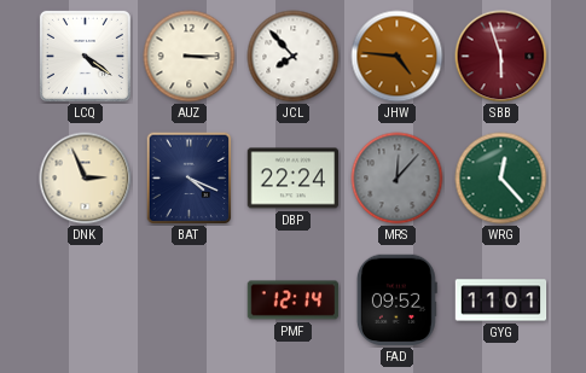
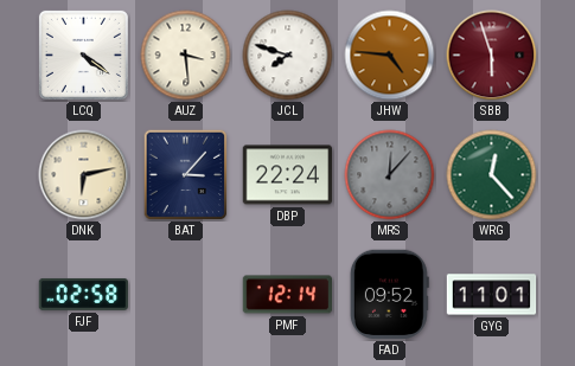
AUZ: 3:15 -> 3:29 (186, 56)
JCL: 7:53 -> 7:48 (288, 56)
DNK: 2:56 -> 6:13 (84, 175)
BAT: 4:19 -> 3:07 (186, 175)
FJF: none -> 02:58 (84, 294)
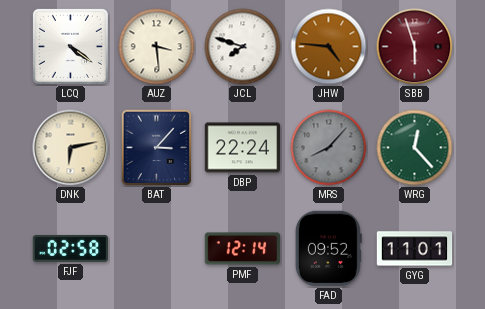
MRS: 12:07 -> 8:07 (329, 148)
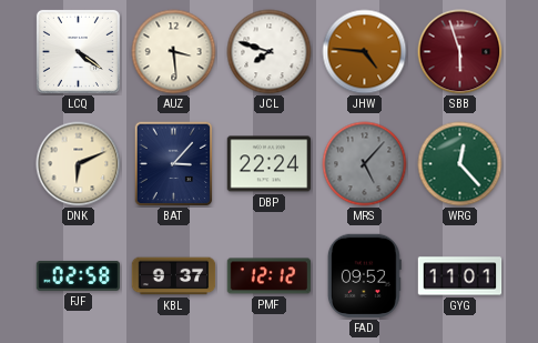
DNK: 6:13 -> 6:11 (79, 164)
MRS: 8:07 -> 5:07 (365, 164)
KBL: none -> 9:37 (174, 276)
PMF: 12:14 -> 12:12 (270, 276)
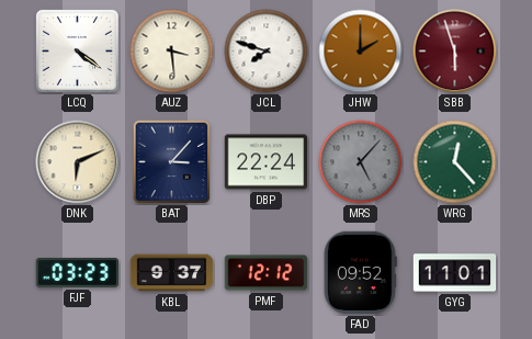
JHW: 4:46 -> 2:00 (361, 52)
FJF: 02:58 -> 03:23 (78, 272)
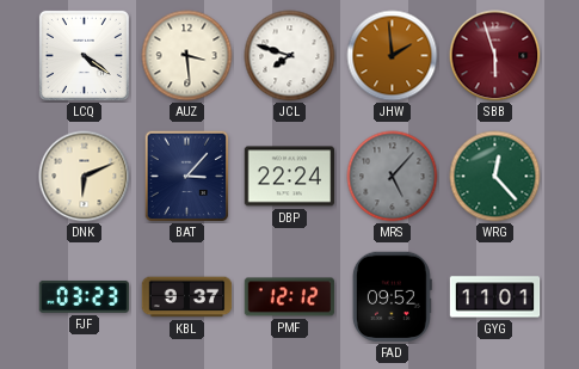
JHW: 2:00 -> 1:59 (393, 56)
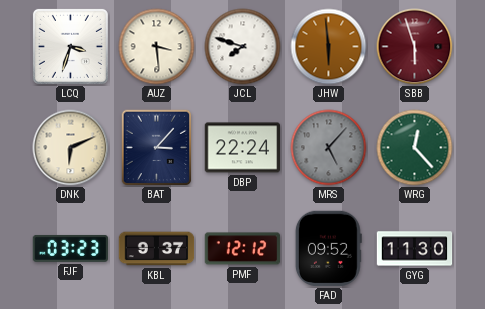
LCQ: 4:21 -> 3:33 (70, 46)
JHW: 1:59 -> 5:59 (329, 47)
GYG: 11:01 -> 11:30 (415, 249)
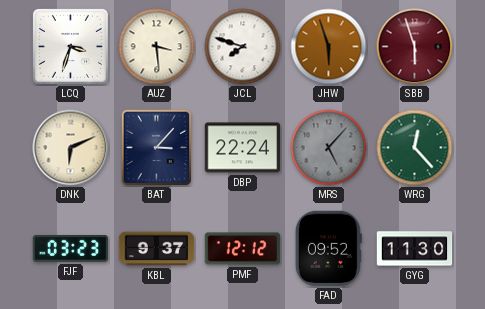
JHW: 5:59 -> 5:57 (329, 47)
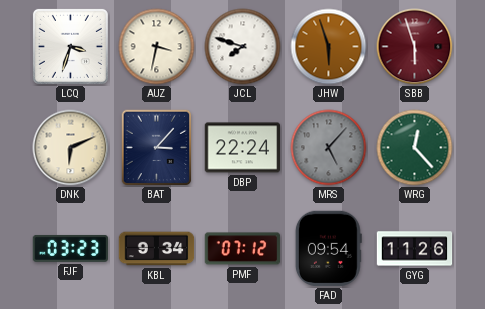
AUZ: 3:29 -> 3:32 (157, 47)
KBL: 9:37 -> 9:34 (157, 249)
PMF: 12:12 -> 07:12 (243, 249)
FAD: 09:52 -> 09:54 (328, 249)
GYG: 11:30 -> 11:26 (415, 249)
